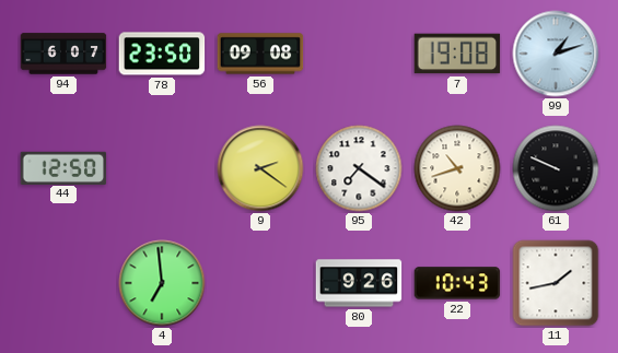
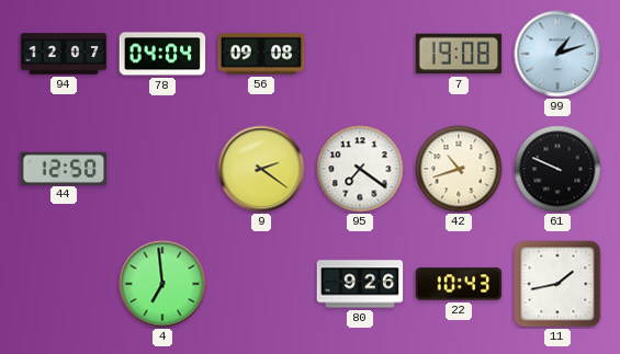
94: 6:07 -> 12:07 (64, 54)
78: 23:50 -> 04:04 (162, 54)
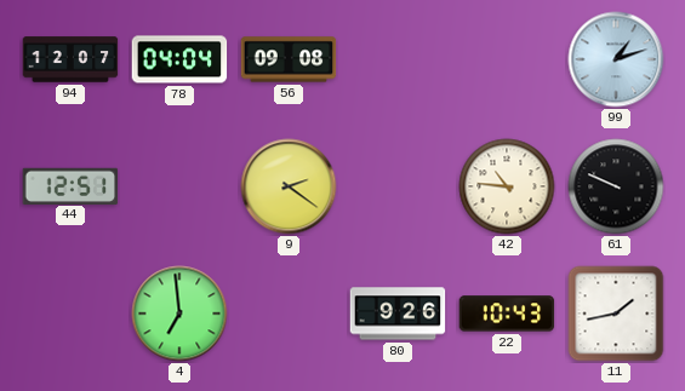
7: 19:08 -> none (459, 54)
44: 12:50 -> 12:51 (70, 185)
95: 7:21 -> none (360, 169)
42: 10:42 -> 10:46 (507, 186)
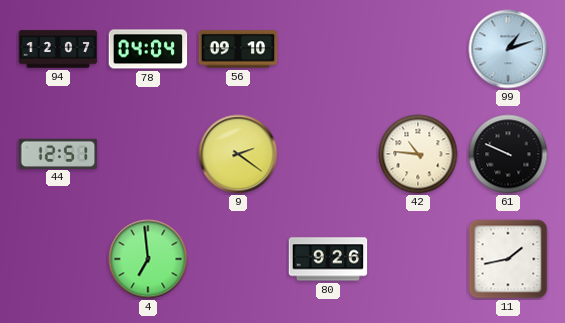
56: 09:08 -> 09:10 (238, 49)
22: 10:43 -> none (507, 314)
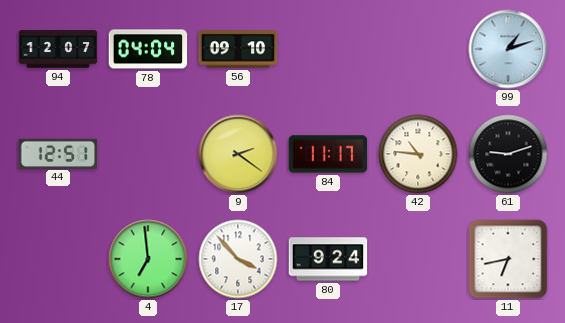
84: none -> 11:17 (328, 154)
61: 9:49 -> 9:12 (508, 154)
17: none -> 3:53 (238, 259)
80: 9:26 -> 9:24 (328, 259)
11: 1:43 -> 6:43 (508, 259)
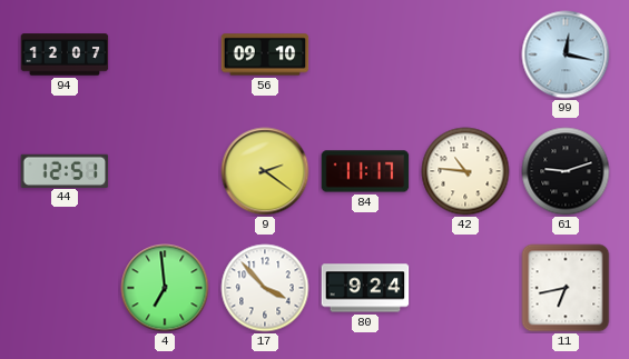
78: 04:04 -> none (148, 49)
99: 1:12 -> 12:17 (566, 54)
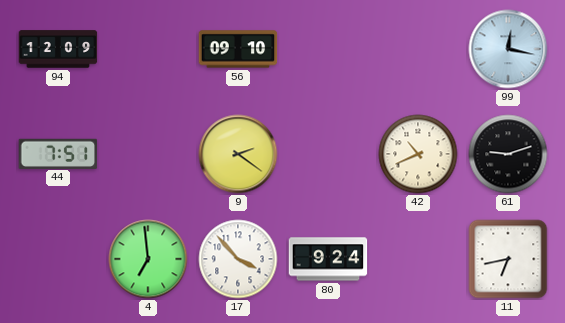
94: 12:07 -> 12:09 (58, 49)
44: 12:51 -> 7:51 (58, 153)
84: 11:17 -> none (365, 171)
42: 10:46 -> 10:41 (418, 154)
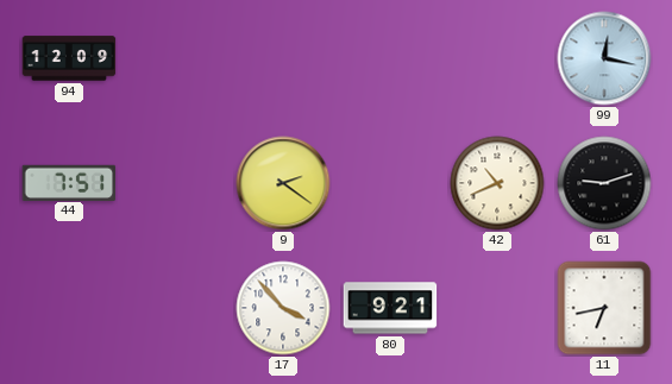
56: 09:10 -> none (238, 49)
4: 6:59 -> none (148, 259)
80: 9:24 -> 9:21 (390, 308)
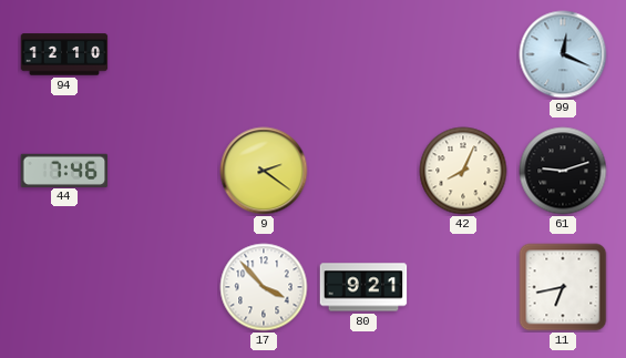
94: 12:09 -> 12:10 (64, 54)
99: 12:17 -> 12:19 (563, 54)
44: 7:51 -> 7:46 (64, 170)
42: 10:41 -> 8:04 (463, 171)
